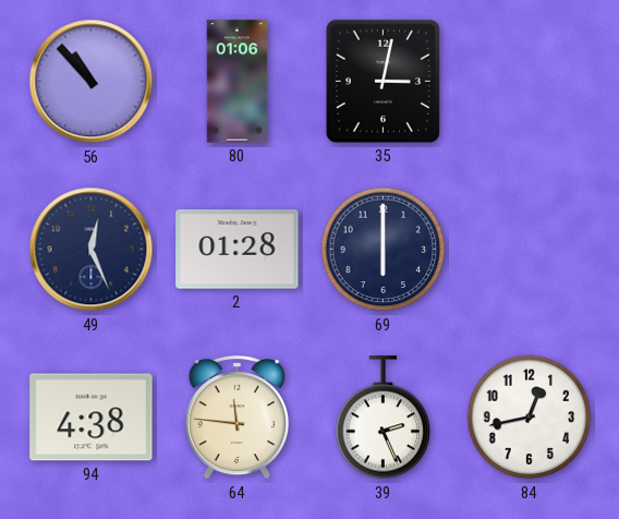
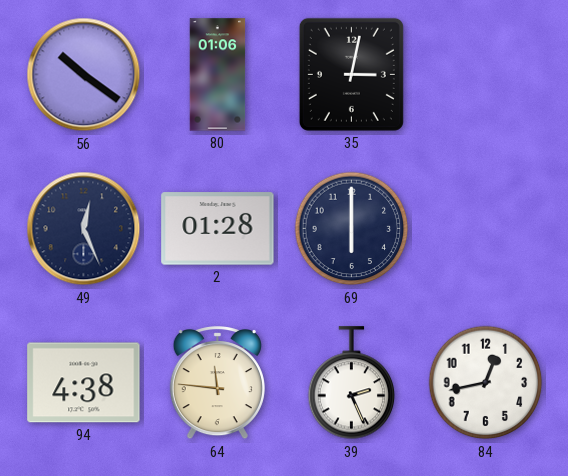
56: 10:53 -> 10:21 (84, 75)
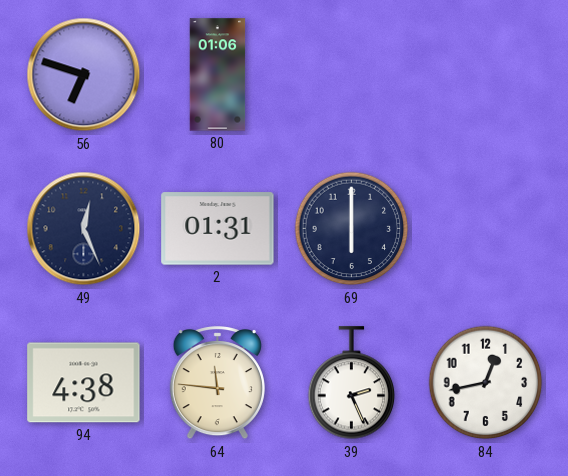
56: 10:21 -> 6:48 (84, 75)
35: 3:02 -> none (351, 74)
2: 01:28 -> 01:31 (218, 229)
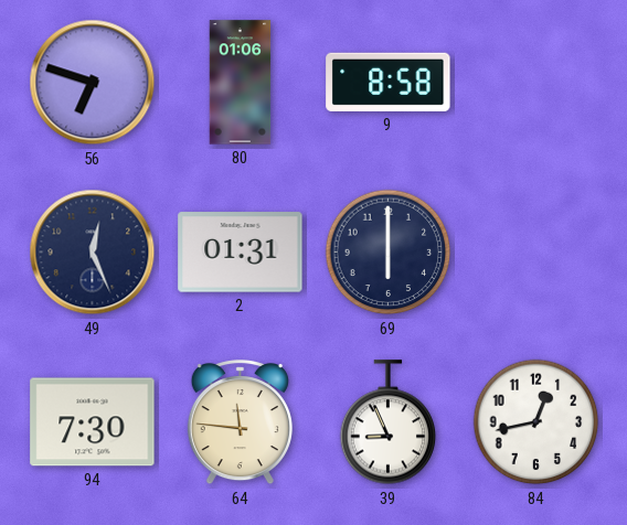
9: none -> 8:58 (389, 82)
94: 4:38 -> 7:30 (93, 422)
39: 2:26 -> 8:56 (389, 422)
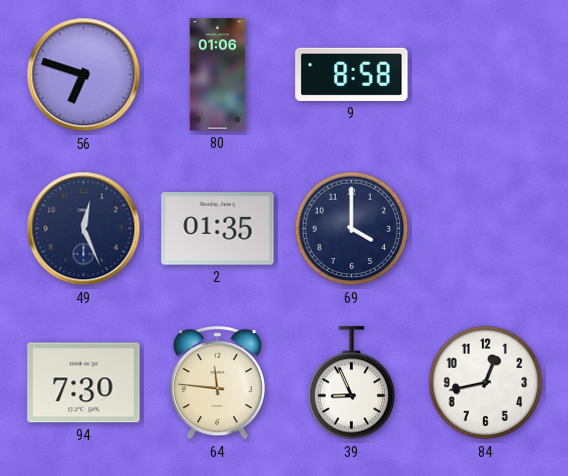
2: 01:31 -> 01:35 (218, 229)
69: 6:00 -> 4:00 (352, 229)
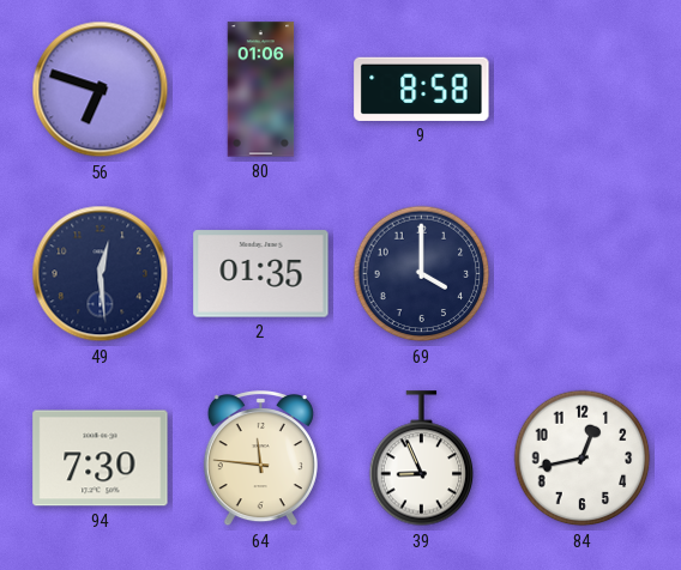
49: 12:26 -> 12:29 (101, 274)
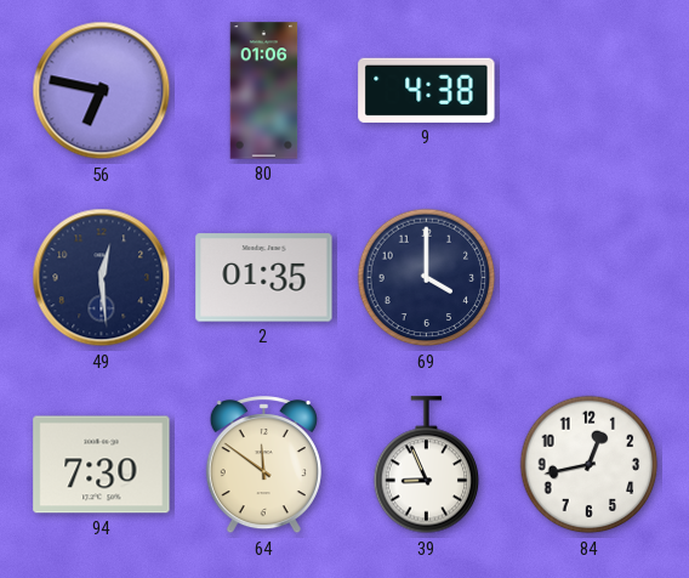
56: 6:48 -> 6:47 (102, 91)
9: 8:58 -> 4:38 (427, 90)
64: 11:46 -> 11:51 (263, 466)
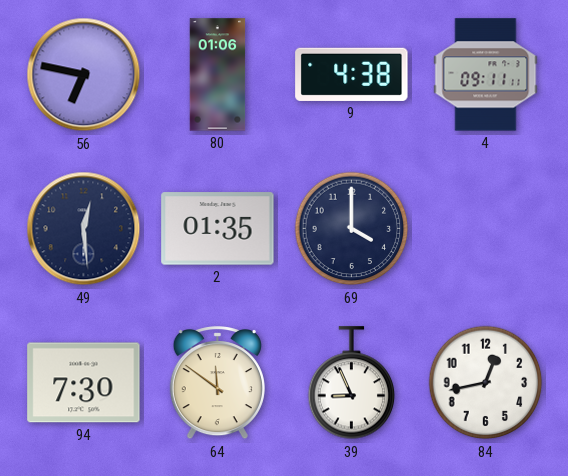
4: none -> 09:11 (486, 75)
